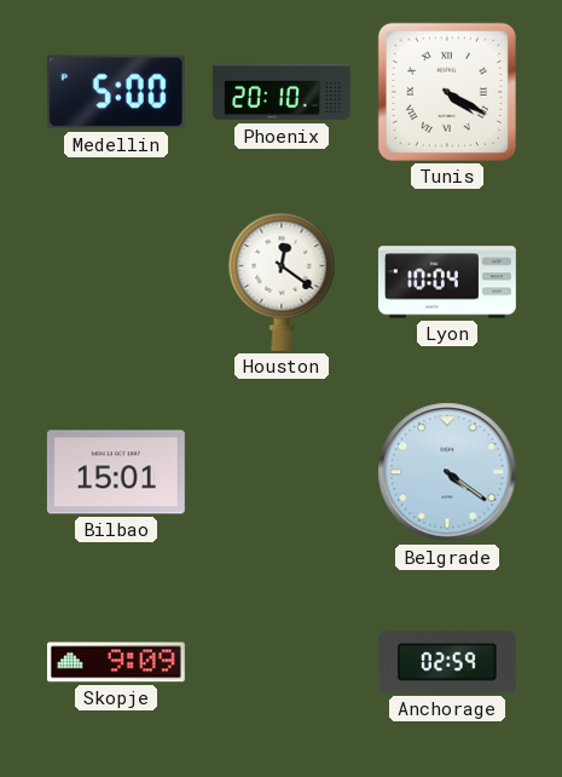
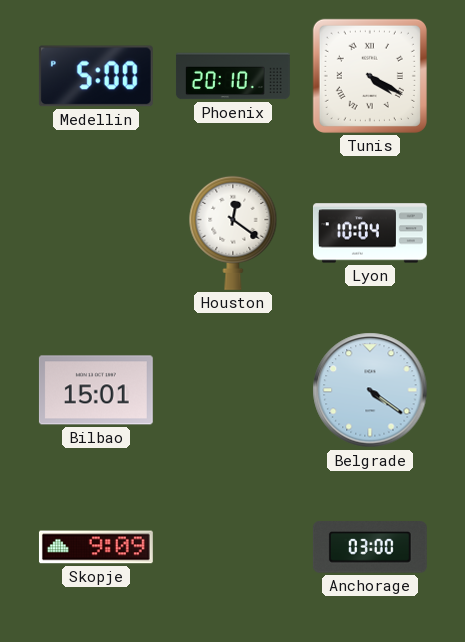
Anchorage: 02:59 -> 03:00 (370, 547)
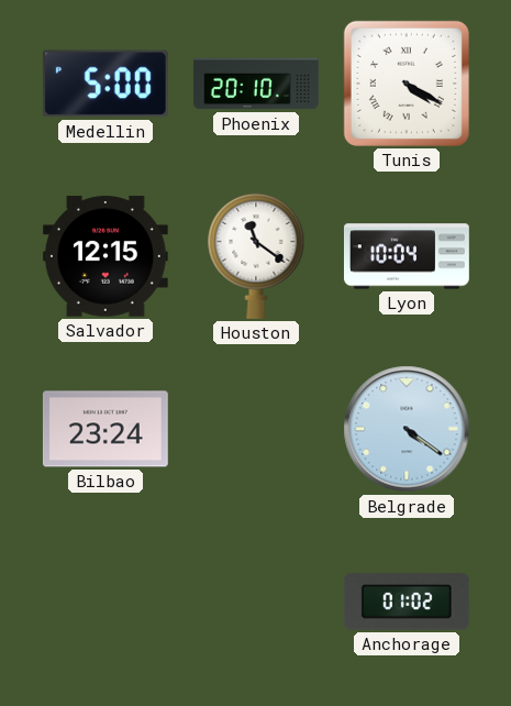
Salvador: none -> 12:15 (105, 256)
Houston: 12:21 -> 11:21 (256, 256)
Bilbao: 15:01 -> 23:24 (105, 429)
Skopje: 9:09 -> none (96, 547)
Anchorage: 03:00 -> 01:02 (407, 602)
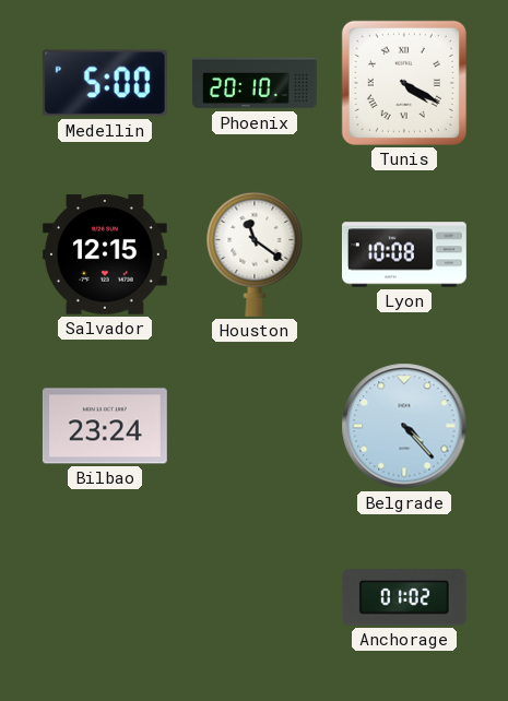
Lyon: 10:04 -> 10:08 (404, 254)
Belgrade: 4:21 -> 4:23 (404, 426)
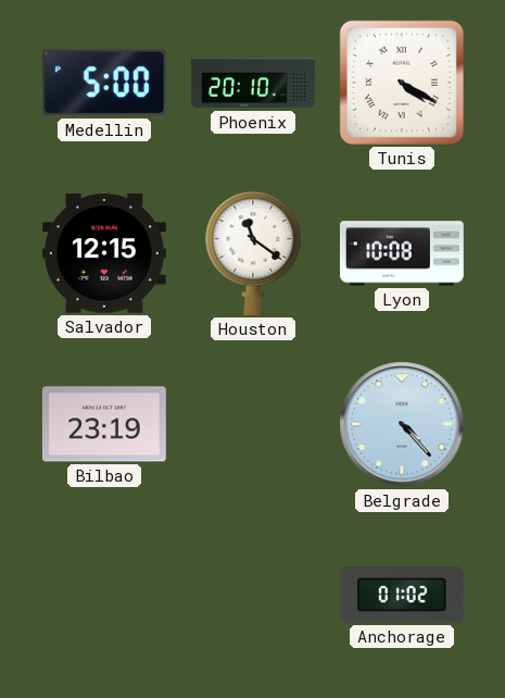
Bilbao: 23:24 -> 23:19 (104, 424)
